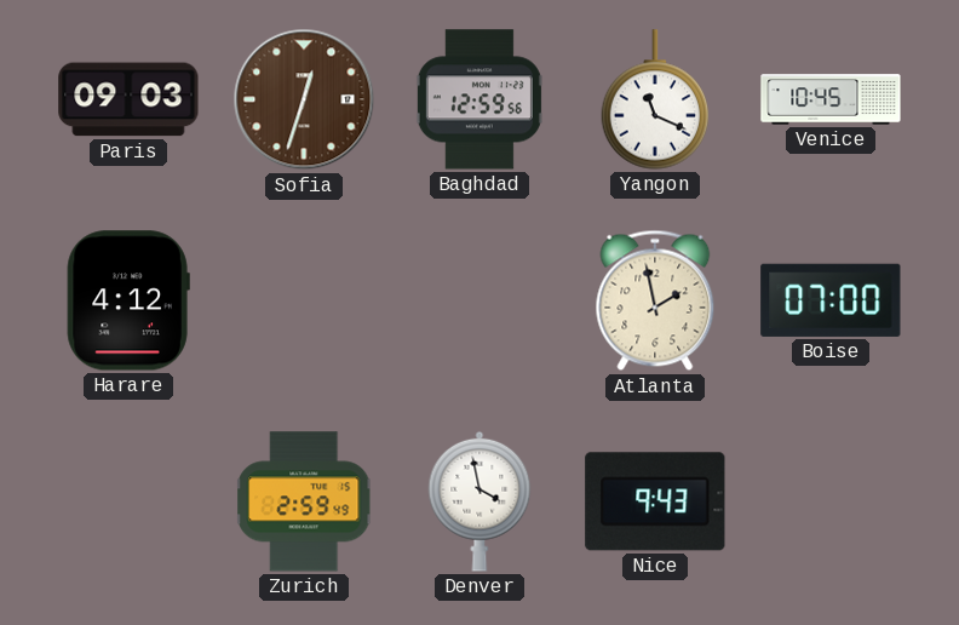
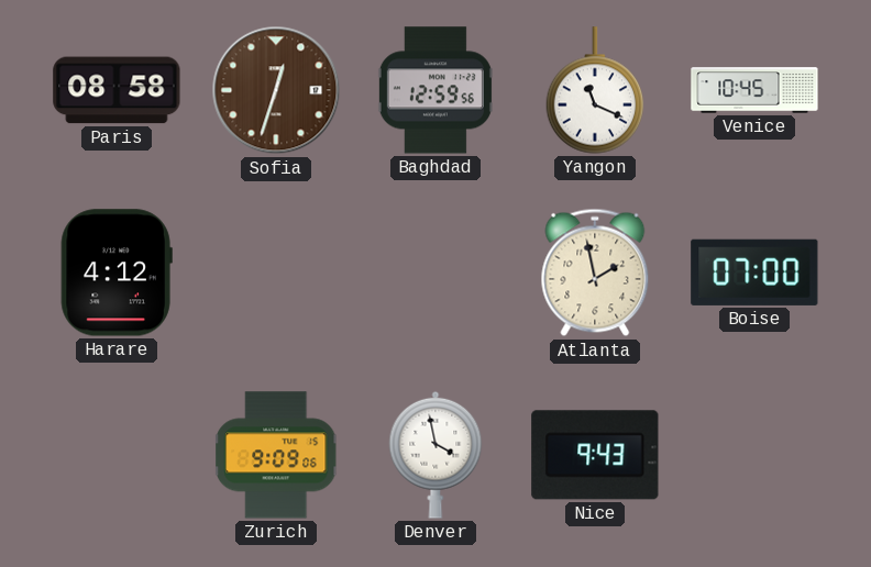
Paris: 09:03 -> 08:58 (117, 90)
Zurich: 2:59 -> 9:09 (276, 455)
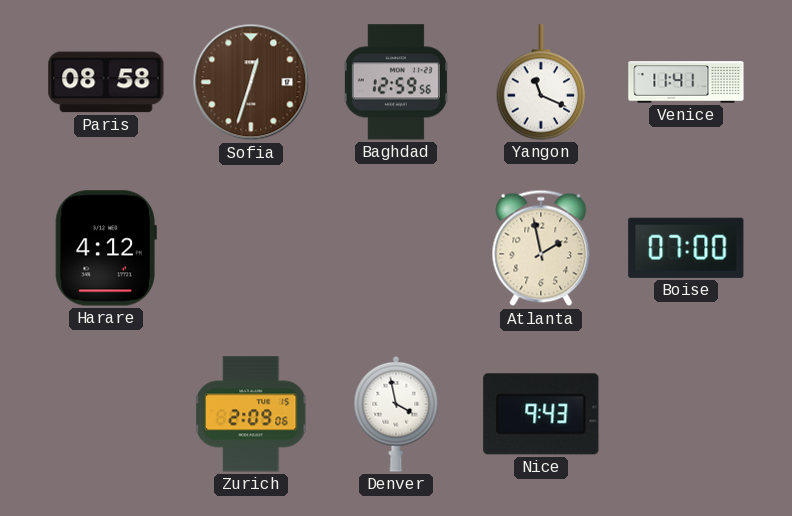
Venice: 10:45 -> 11:41 (686, 82)
Zurich: 9:09 -> 2:09 (251, 414)
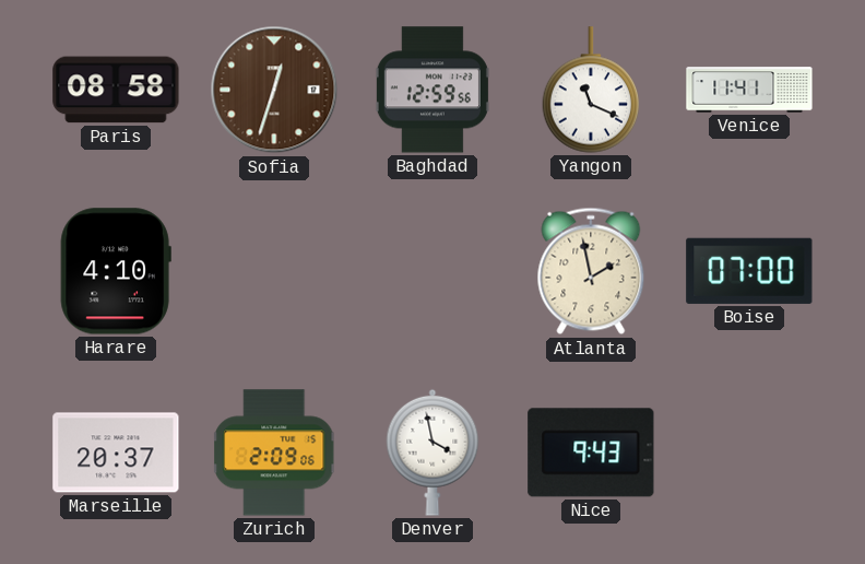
Harare: 4:12 -> 4:10 (116, 271)
Marseille: none -> 20:37 (116, 453)
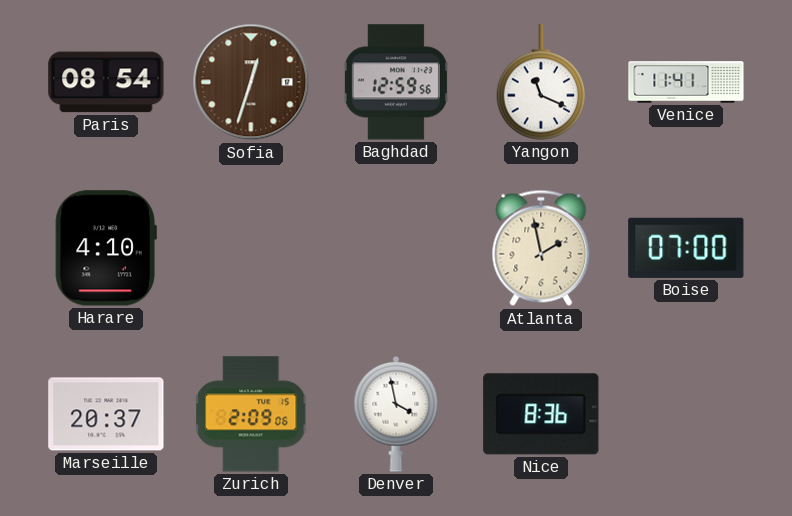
Paris: 08:58 -> 08:54 (106, 82)
Nice: 9:43 -> 8:36 (541, 414)
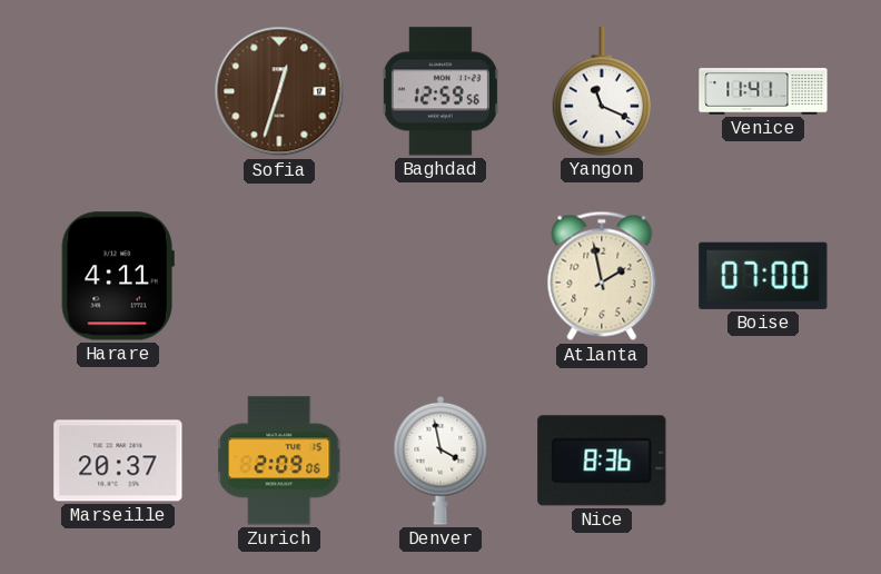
Paris: 08:54 -> none (106, 82)
Harare: 4:10 -> 4:11 (118, 276)
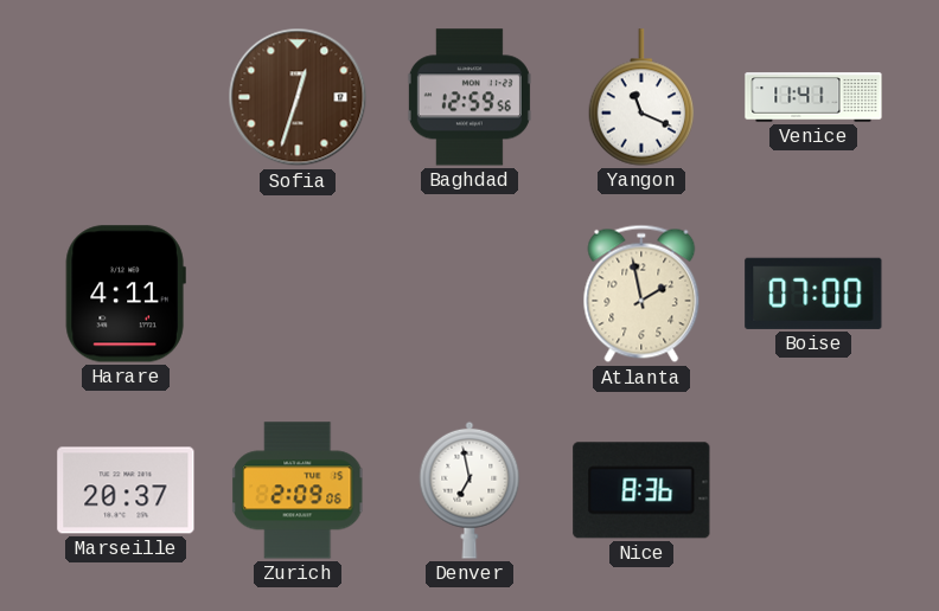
Denver: 3:58 -> 6:58 (469, 490)
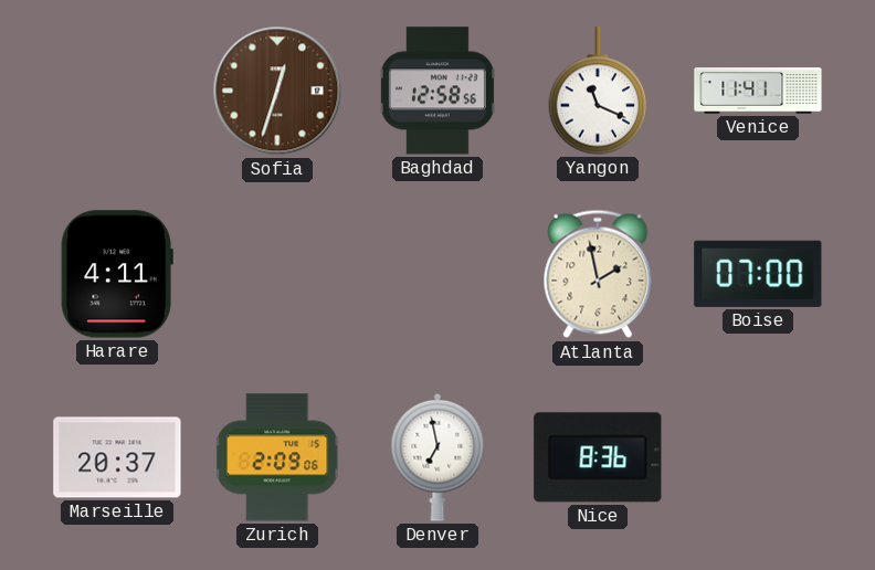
Baghdad: 12:59 -> 12:58 (438, 91)
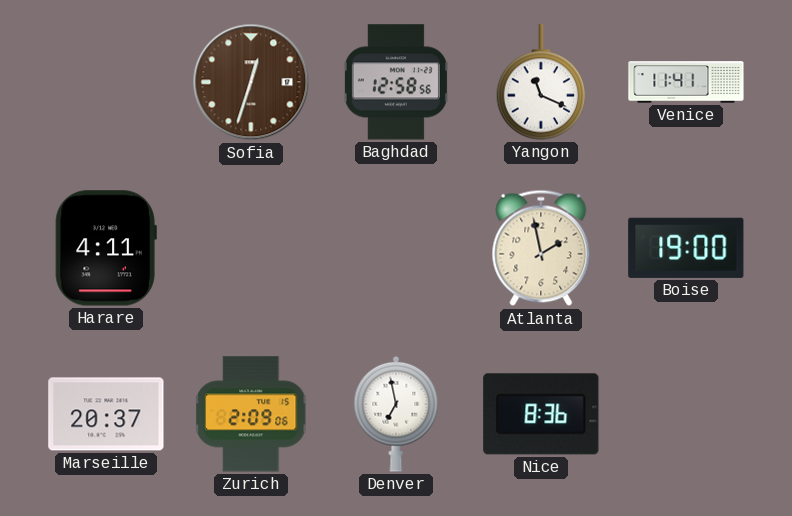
Boise: 07:00 -> 19:00 (686, 248)
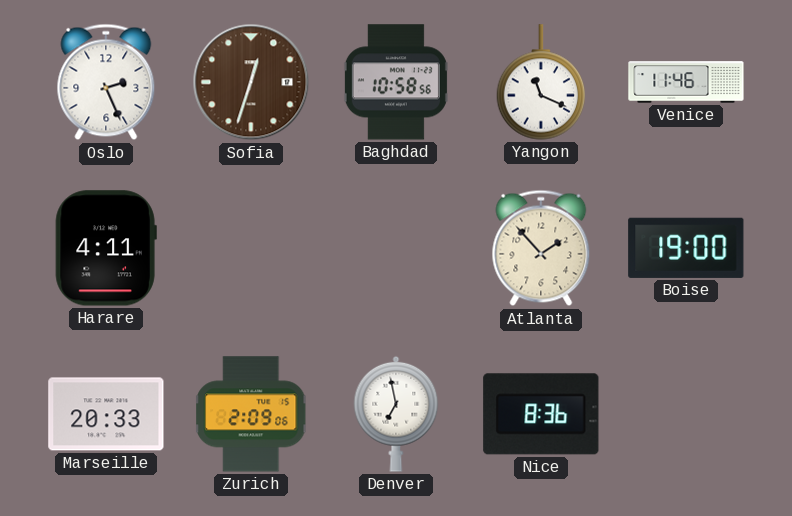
Oslo: none -> 2:26 (106, 82)
Baghdad: 12:58 -> 10:58 (396, 82)
Venice: 11:41 -> 11:46 (686, 82)
Atlanta: 1:58 -> 1:53 (541, 248)
Marseille: 20:37 -> 20:33 (106, 414)
